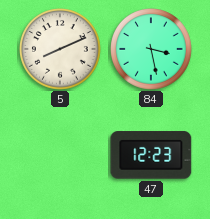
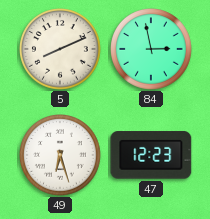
84: 3:28 -> 2:58 (152, 50)
49: none -> 6:27 (61, 156)
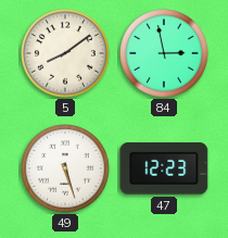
5: 8:11 -> 8:09 (66, 54)
49: 6:27 -> 5:27 (66, 170)
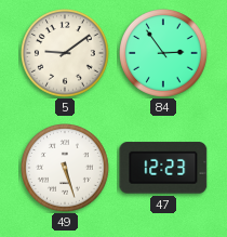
5: 8:09 -> 9:09 (66, 54)
84: 2:58 -> 2:54 (164, 54)
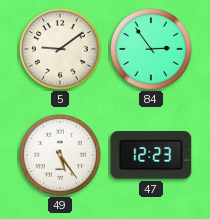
49: 5:27 -> 5:24 (61, 156)
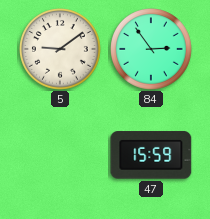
49: 5:24 -> none (61, 156)
47: 12:23 -> 15:59 (151, 155)
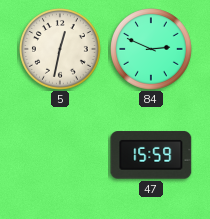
5: 9:09 -> 12:32 (61, 50)
84: 2:54 -> 2:49 (152, 50)
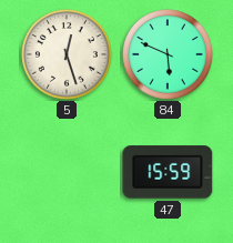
5: 12:32 -> 12:27 (68, 55)
84: 2:49 -> 5:49 (169, 55)
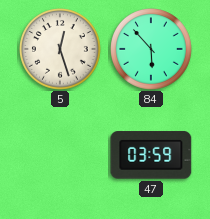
84: 5:49 -> 5:53 (152, 50)
47: 15:59 -> 03:59 (151, 155)
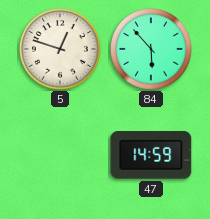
5: 12:27 -> 12:48 (61, 50)
47: 03:59 -> 14:59 (151, 155)
